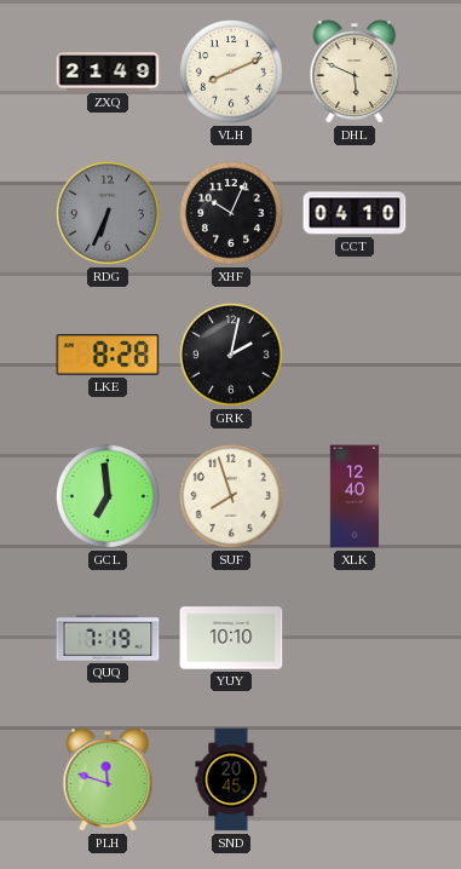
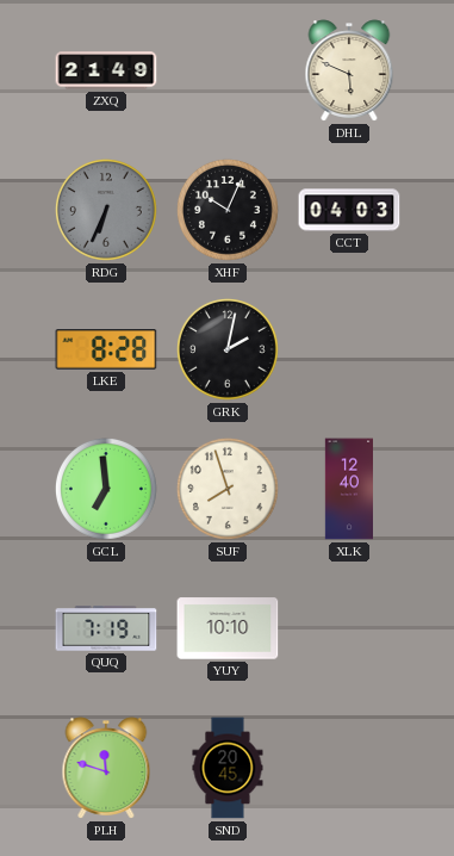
VLH: 8:11 -> none (231, 71)
CCT: 04:10 -> 04:03 (349, 210)
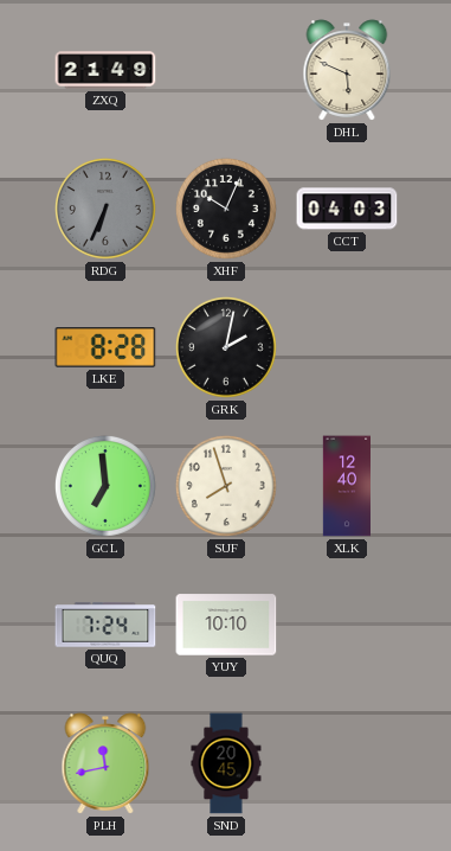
QUQ: 7:19 -> 7:24 (105, 625)
PLH: 11:48 -> 11:43 (105, 763)
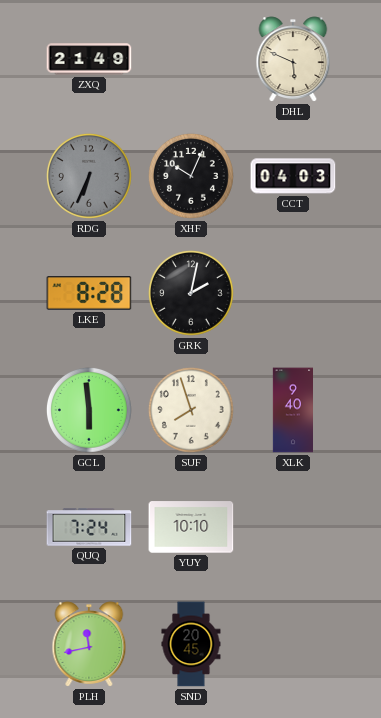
GCL: 6:59 -> 5:59 (89, 410)
XLK: 12:40 -> 9:40 (293, 410)
